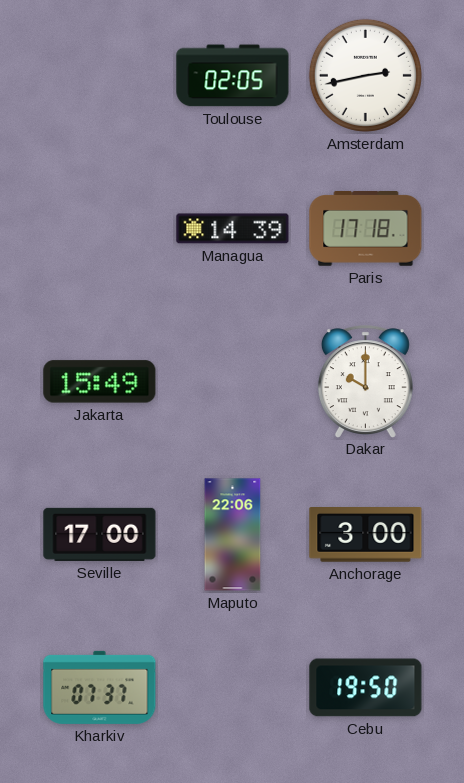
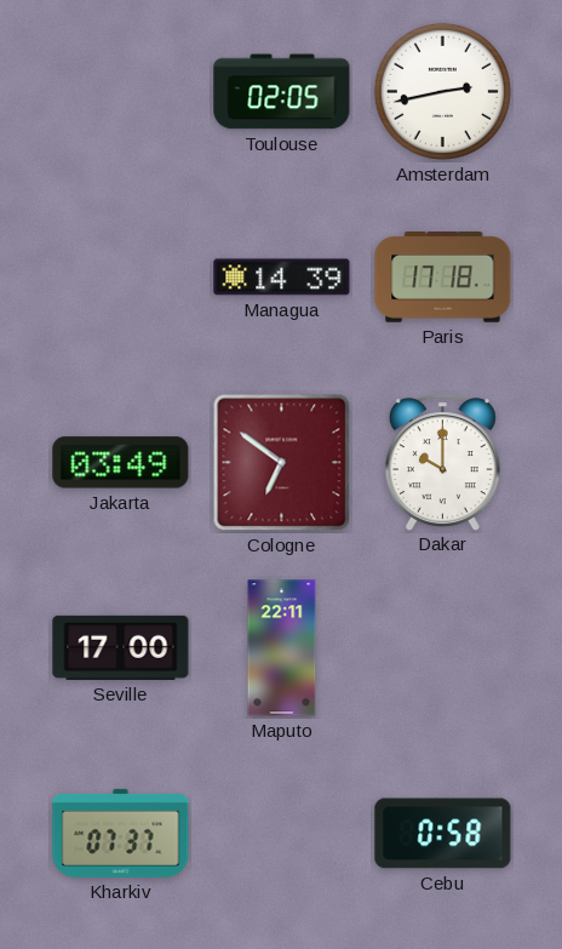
Jakarta: 15:49 -> 03:49 (121, 463)
Cologne: none -> 6:51 (282, 463)
Maputo: 22:06 -> 22:11 (282, 648)
Anchorage: 3:00 -> none (366, 535)
Cebu: 19:50 -> 0:58 (443, 834)
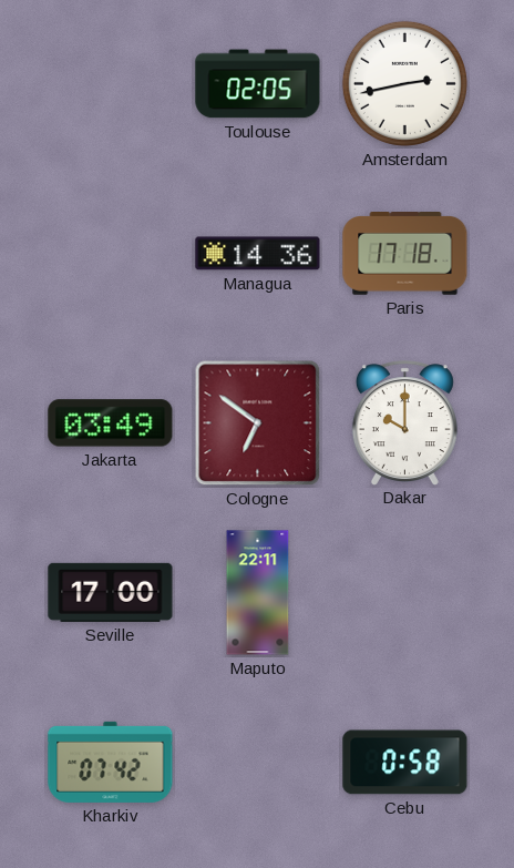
Managua: 14:39 -> 14:36 (258, 254)
Kharkiv: 07:37 -> 07:42 (111, 762)
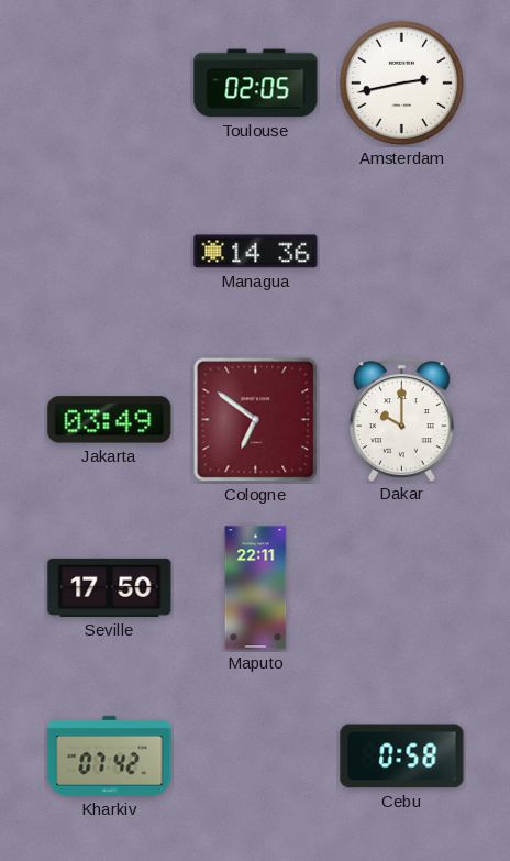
Paris: 17:18 -> none (405, 254)
Seville: 17:00 -> 17:50 (110, 587)
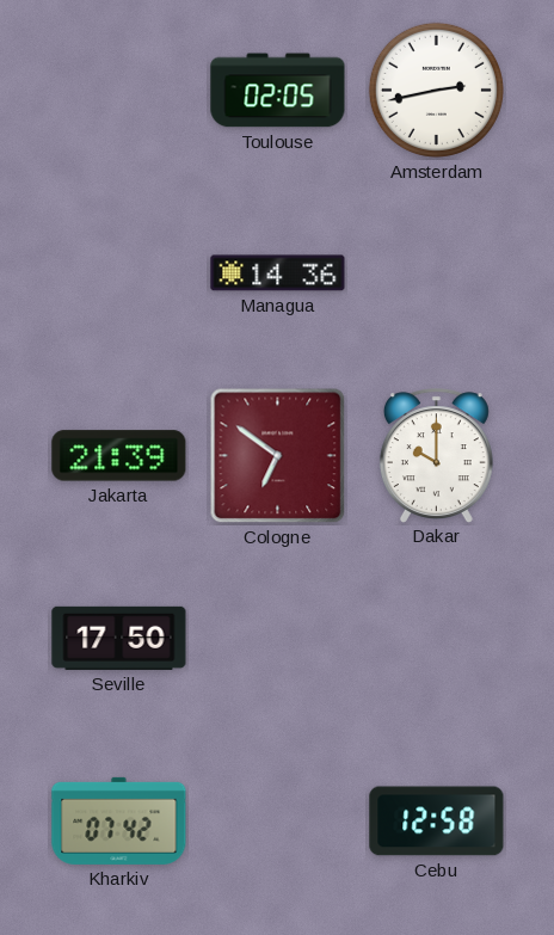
Jakarta: 03:49 -> 21:39 (119, 456)
Maputo: 22:11 -> none (256, 588)
Cebu: 0:58 -> 12:58 (437, 822)
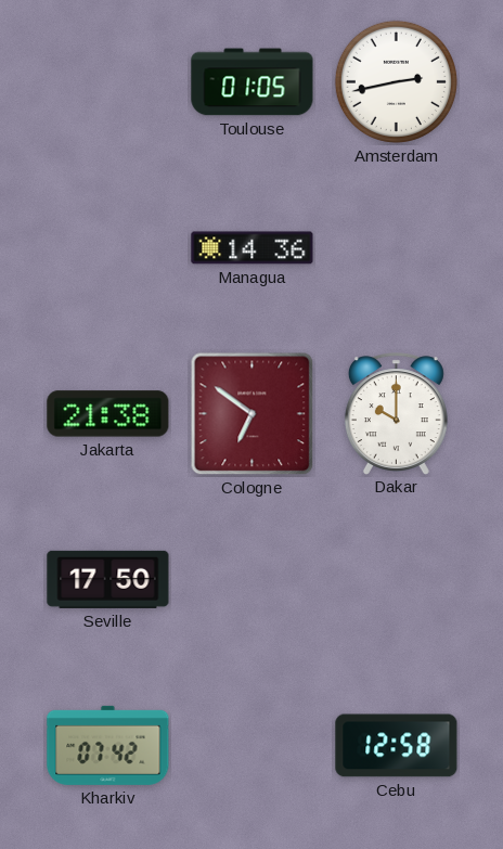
Toulouse: 02:05 -> 01:05 (253, 82)
Jakarta: 21:39 -> 21:38 (108, 414)
